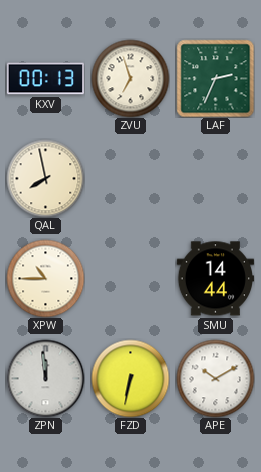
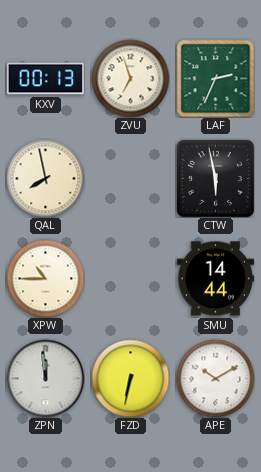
CTW: none -> 5:58 (215, 178)
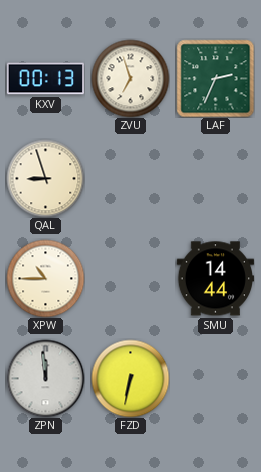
QAL: 7:58 -> 8:57 (45, 178)
CTW: 5:58 -> none (215, 178)
APE: 10:10 -> none (215, 378)
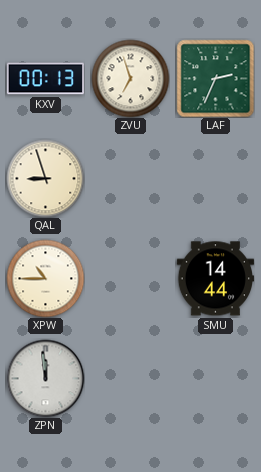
FZD: 6:32 -> none (130, 378)
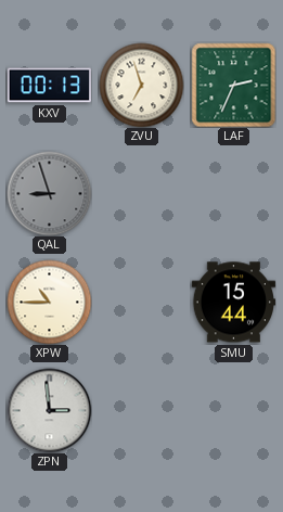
QAL dial: cream -> grey (49, 193)
SMU: 14:44 -> 15:44 (233, 303)
ZPN: 11:59 -> 2:59 (49, 410)
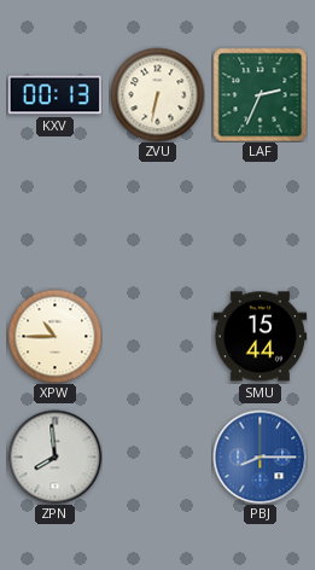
ZVU: 6:57 -> 6:32 (157, 94)
QAL: 8:57 -> none (49, 193)
ZPN: 2:59 -> 7:59 (54, 456)
PBJ: none -> 8:15 (259, 456)
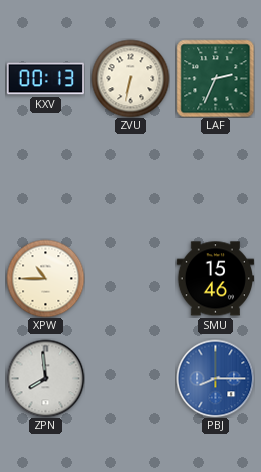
SMU: 15:44 -> 15:46 (215, 279)
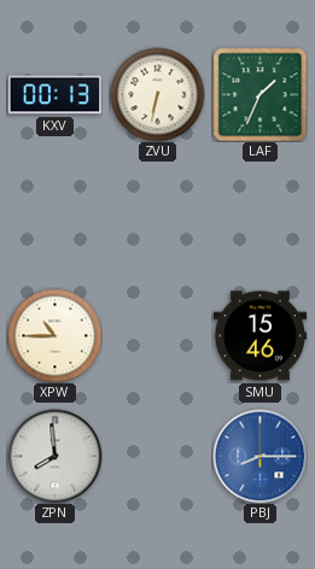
LAF: 2:34 -> 1:34 (259, 94)
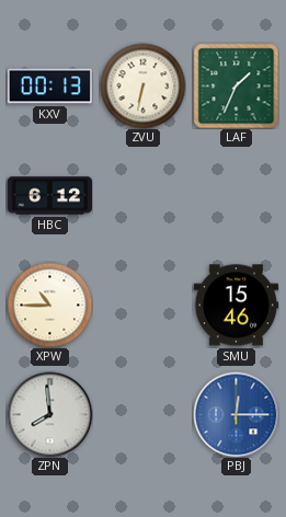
HBC: none -> 6:12 (49, 196)
PBJ: 8:15 -> 12:15 (236, 414)
